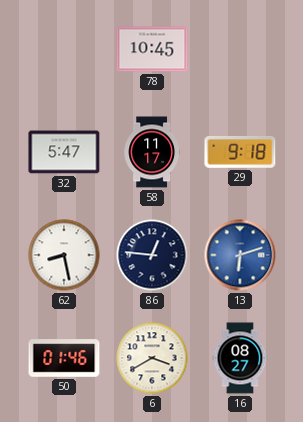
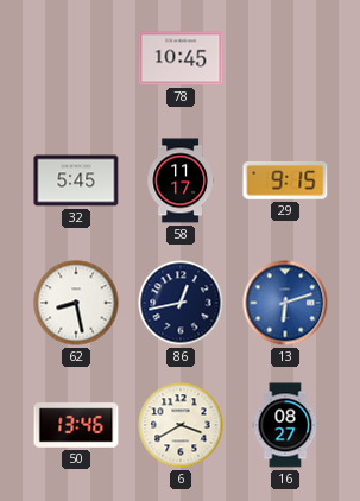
32: 5:47 -> 5:45 (76, 180)
29: 9:18 -> 9:15 (285, 180)
86: 12:46 -> 12:43 (181, 303)
50: 01:46 -> 13:46 (76, 425)
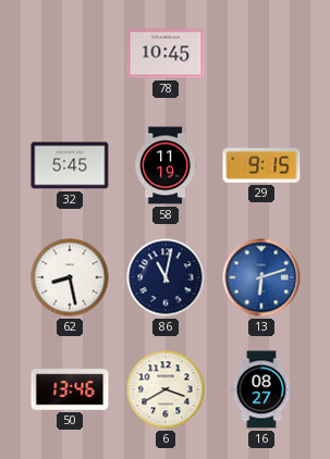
58: 11:17 -> 11:19 (166, 165)
86: 12:43 -> 11:02 (166, 277)
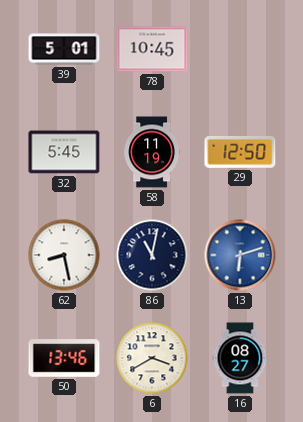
39: none -> 5:01 (64, 49)
29: 9:15 -> 12:50 (240, 152)
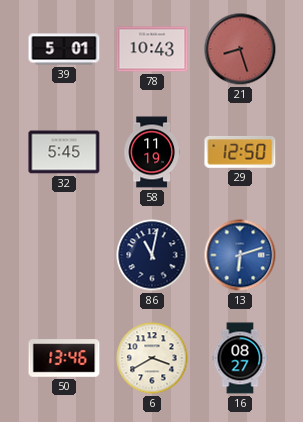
78: 10:45 -> 10:43 (152, 49)
21: none -> 8:27 (240, 49)
62: 8:28 -> none (64, 255)
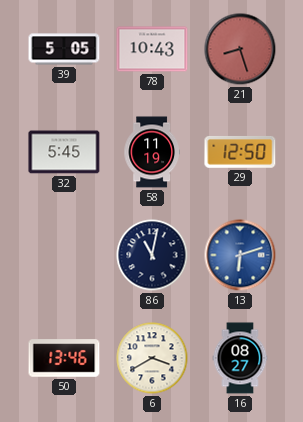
39: 5:01 -> 5:05 (64, 49)
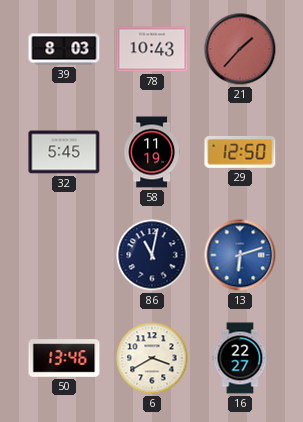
39: 5:05 -> 8:03 (64, 49)
21: 8:27 -> 1:37 (240, 49)
16: 08:27 -> 22:27 (240, 358)
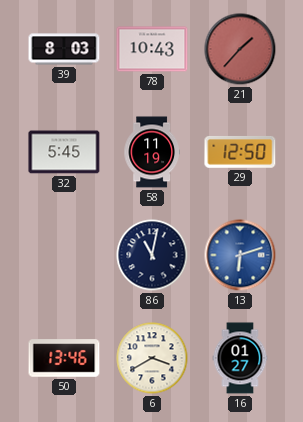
16: 22:27 -> 01:27 (240, 358)
